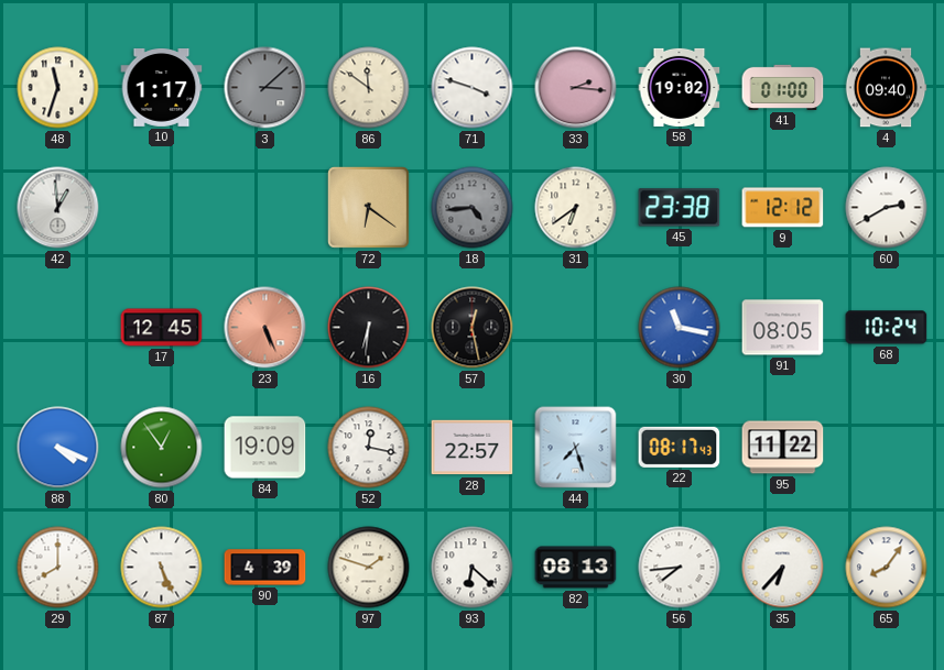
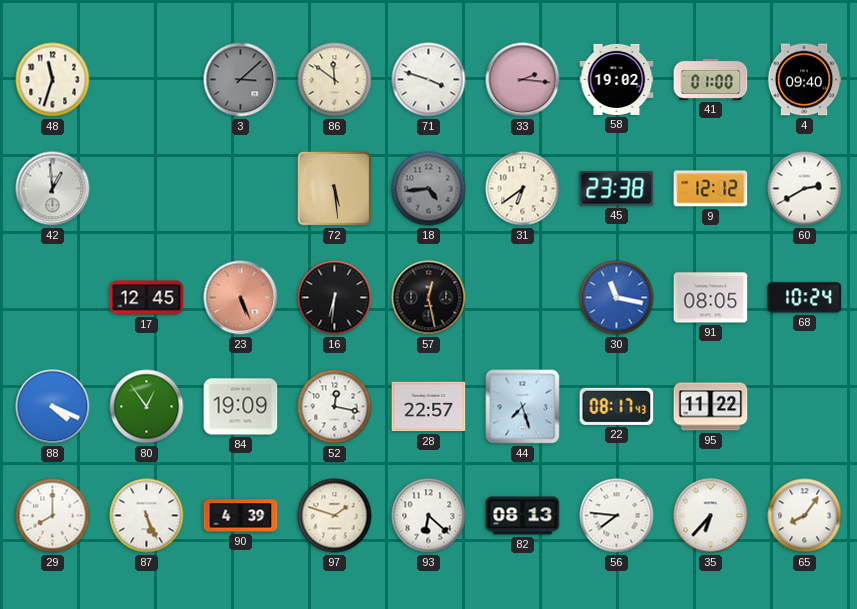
10: 1:17 -> none (162, 88)
72: 6:21 -> 5:29 (335, 189)
56: 7:44 -> 7:46 (617, 516)
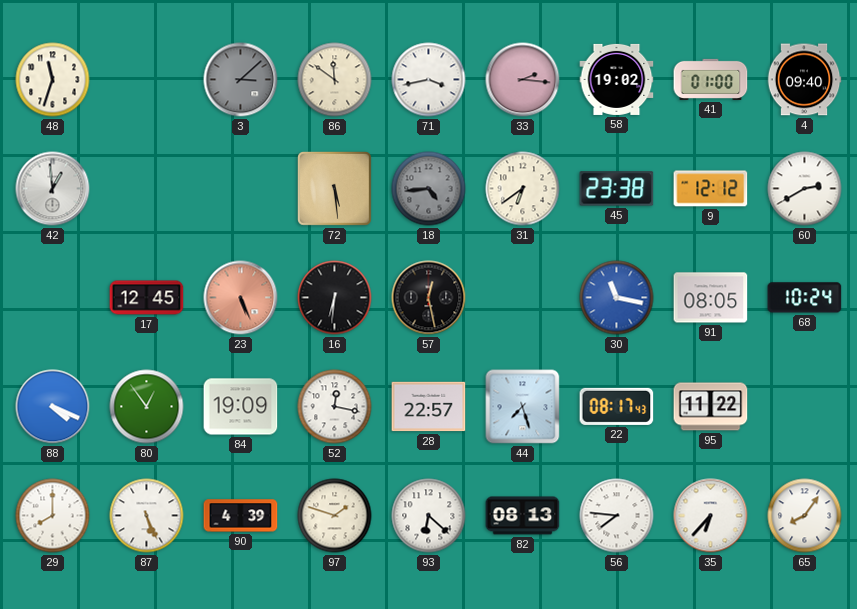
71: 3:48 -> 3:43 (429, 80)
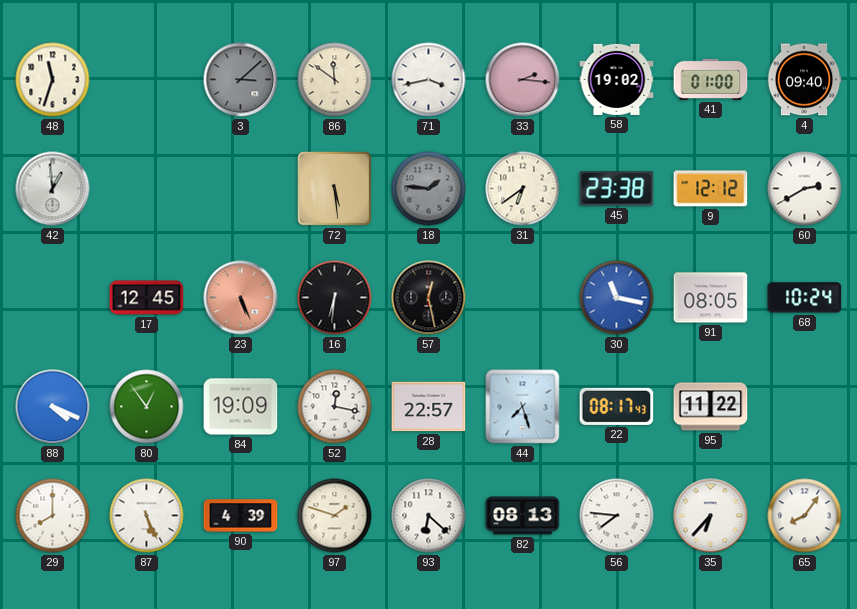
18: 4:44 -> 1:46 (429, 189)
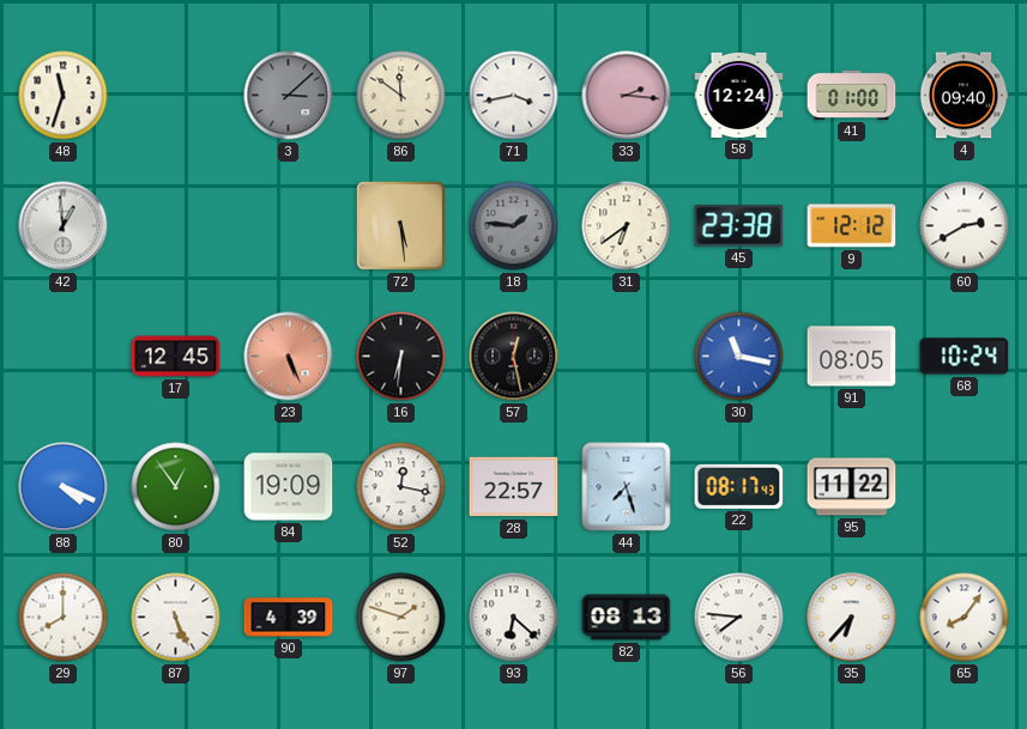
58: 19:02 -> 12:24 (739, 95)
